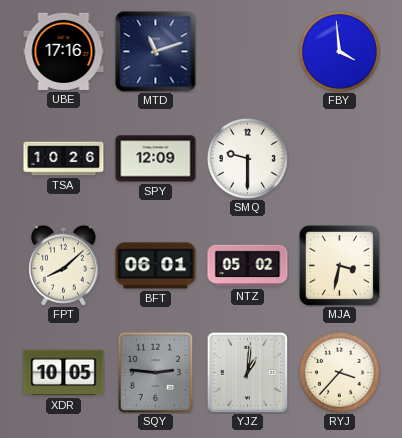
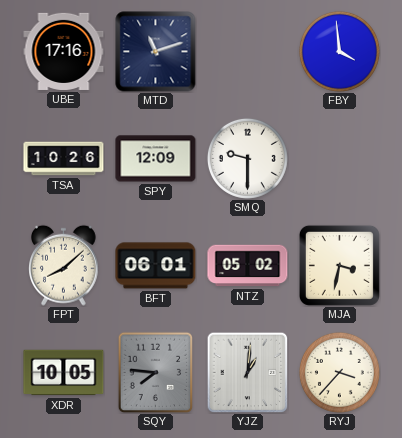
SQY: 2:46 -> 7:46 (156, 372)
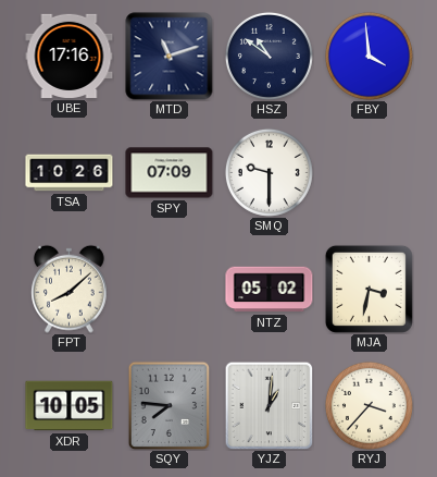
HSZ: none -> 10:51 (269, 56)
SPY: 12:09 -> 07:09 (170, 173)
BFT: 06:01 -> none (156, 266)
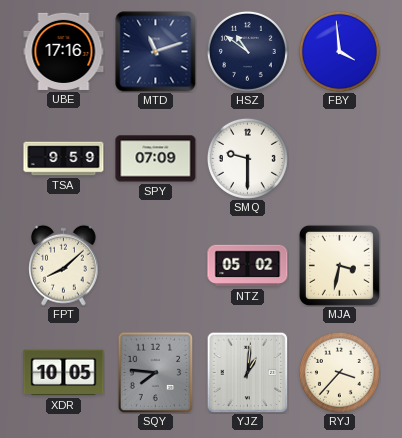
TSA: 10:26 -> 9:59 (64, 159)
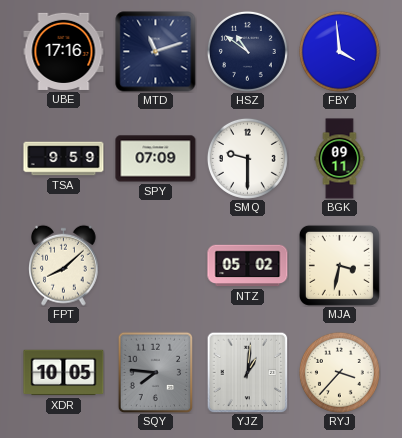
BGK: none -> 09:11 (340, 159)
